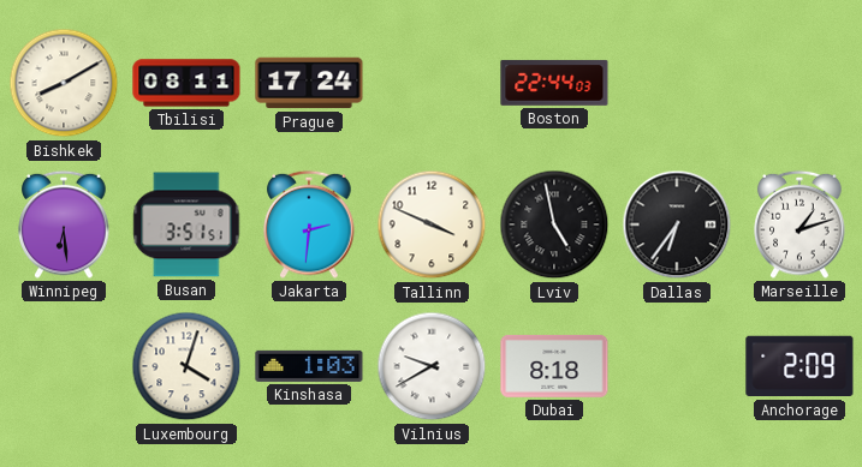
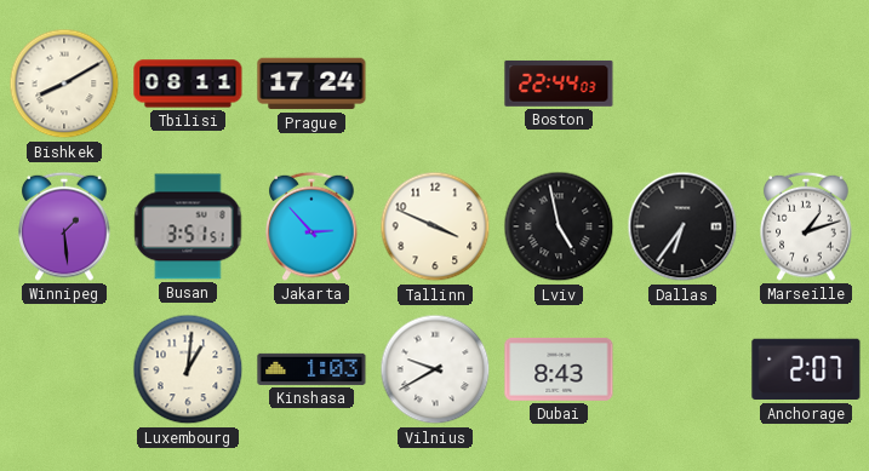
Winnipeg: 6:29 -> 1:29 (64, 226)
Jakarta: 2:31 -> 2:53 (311, 226)
Luxembourg: 4:03 -> 1:01 (188, 369)
Dubai: 8:18 -> 8:43 (559, 369)
Anchorage: 2:09 -> 2:07 (806, 369)
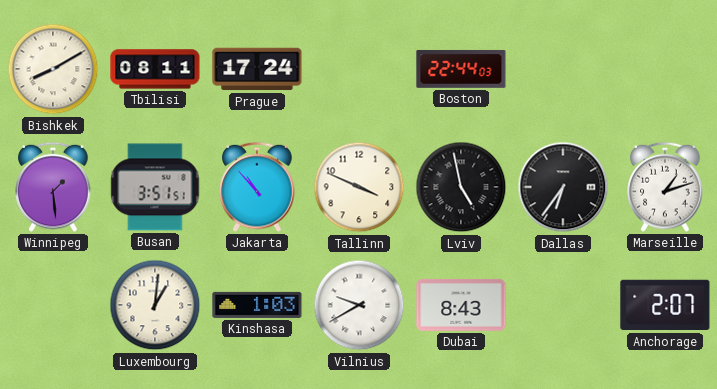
Jakarta: 2:53 -> 10:53 (257, 187)
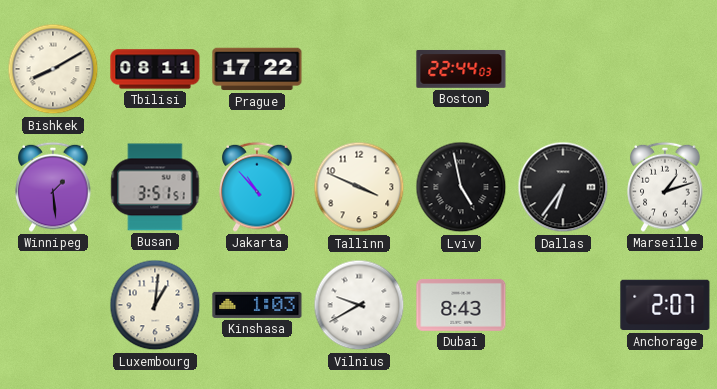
Prague: 17:24 -> 17:22 (257, 69)
